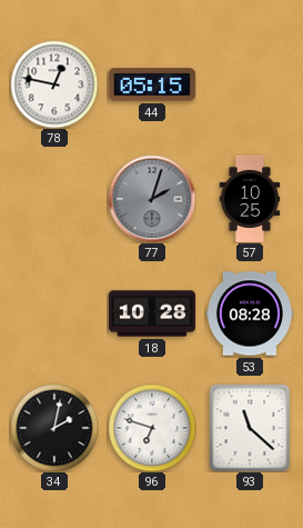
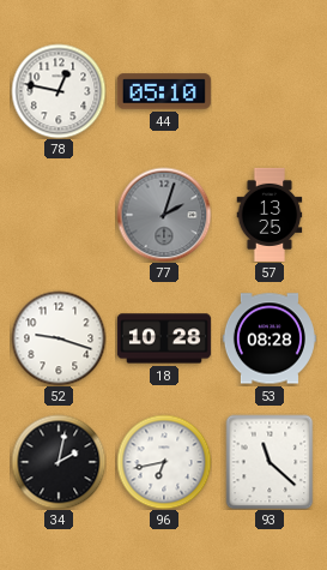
44: 05:15 -> 05:10 (164, 91)
57: 10:25 -> 13:25 (270, 215)
52: none -> 9:18 (59, 338)
96: 6:48 -> 6:43 (164, 462)
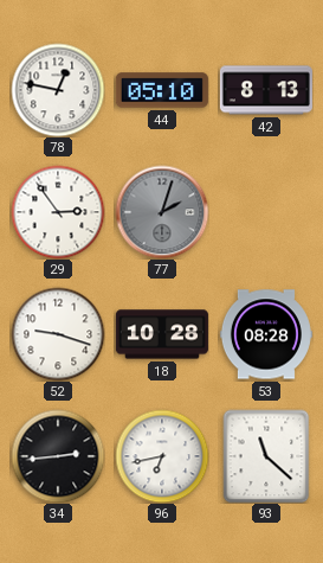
42: none -> 8:13 (266, 90)
29: none -> 2:54 (58, 212)
57: 13:25 -> none (270, 215)
34: 2:02 -> 2:44 (58, 456)
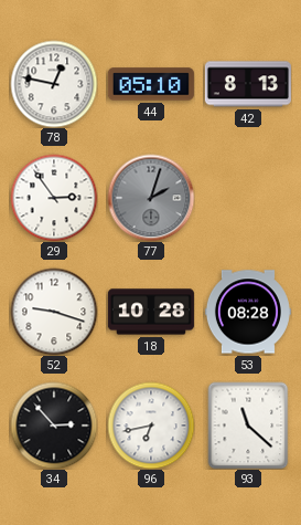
34: 2:44 -> 2:53 (54, 426)
